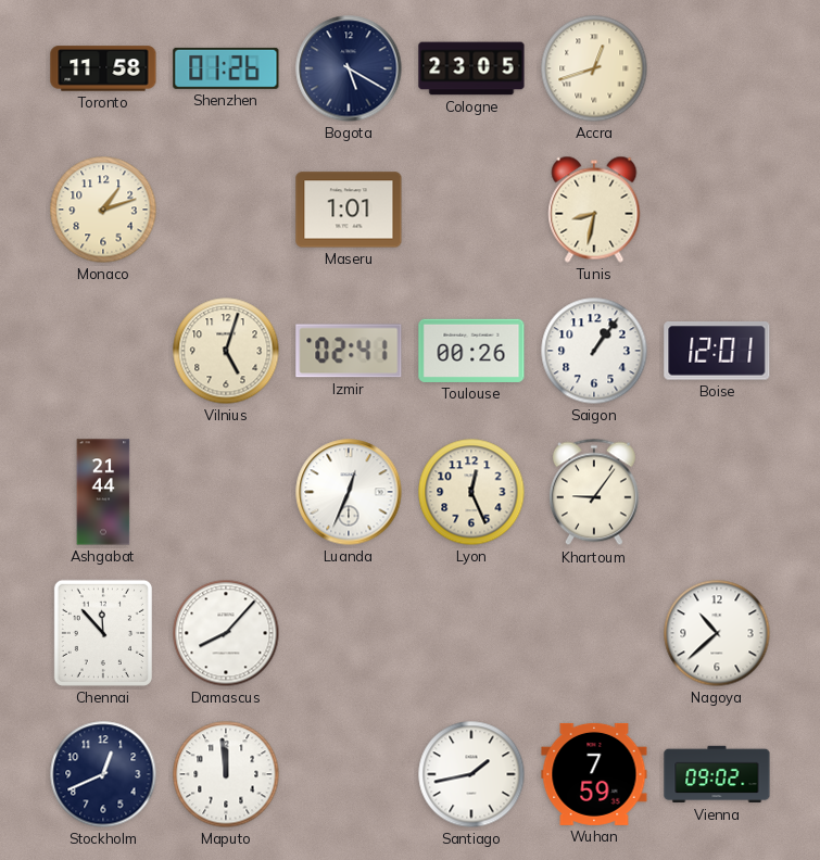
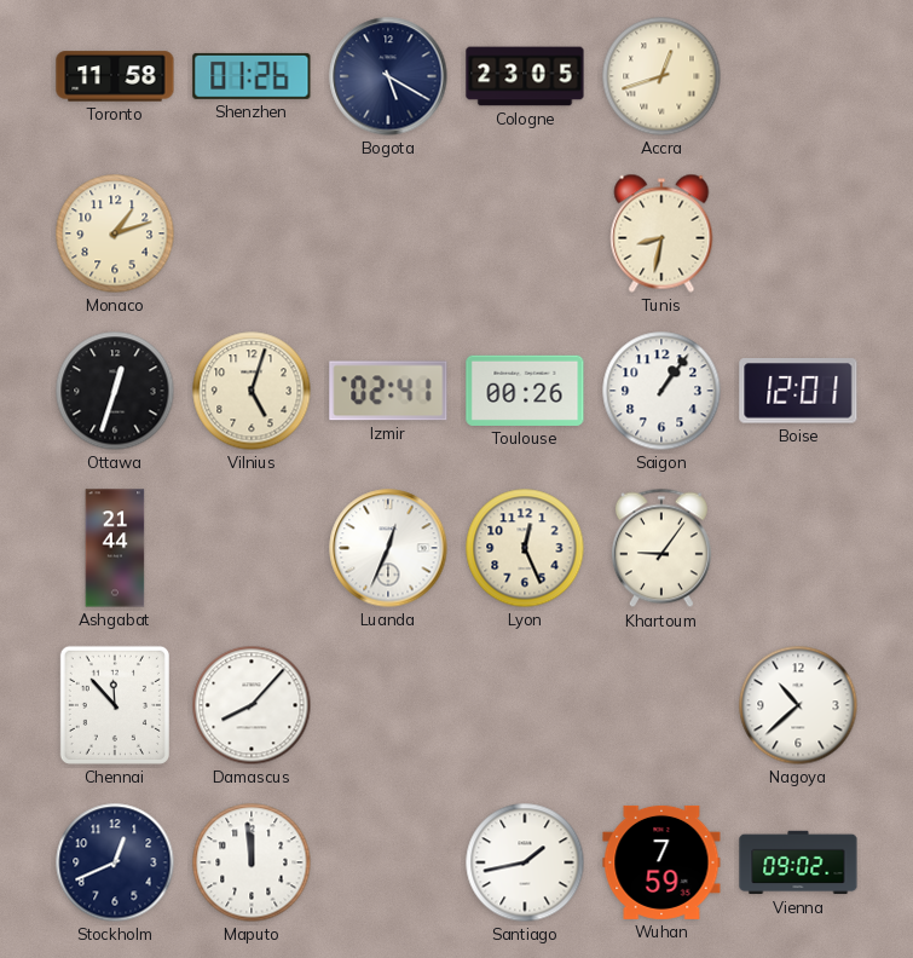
Maseru: 1:01 -> none (349, 210)
Ottawa: none -> 12:33 (115, 391)
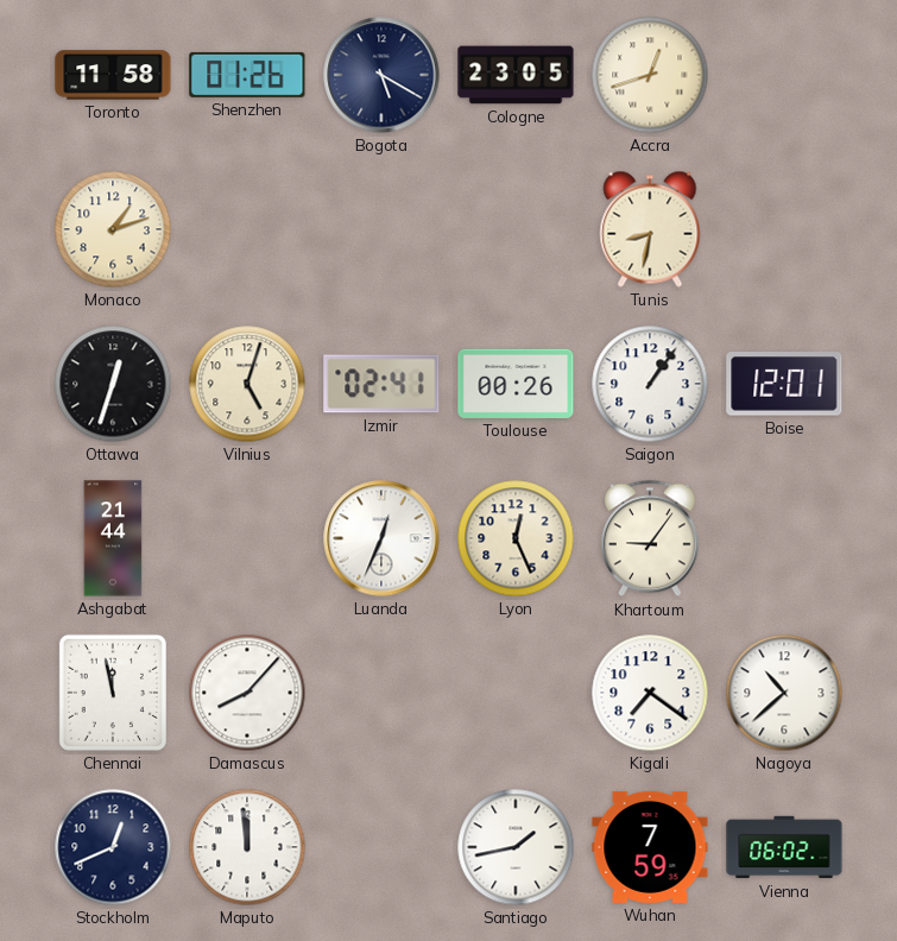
Chennai: 11:53 -> 11:58 (113, 693)
Kigali: none -> 7:21 (650, 693)
Vienna: 09:02 -> 06:02 (784, 847)
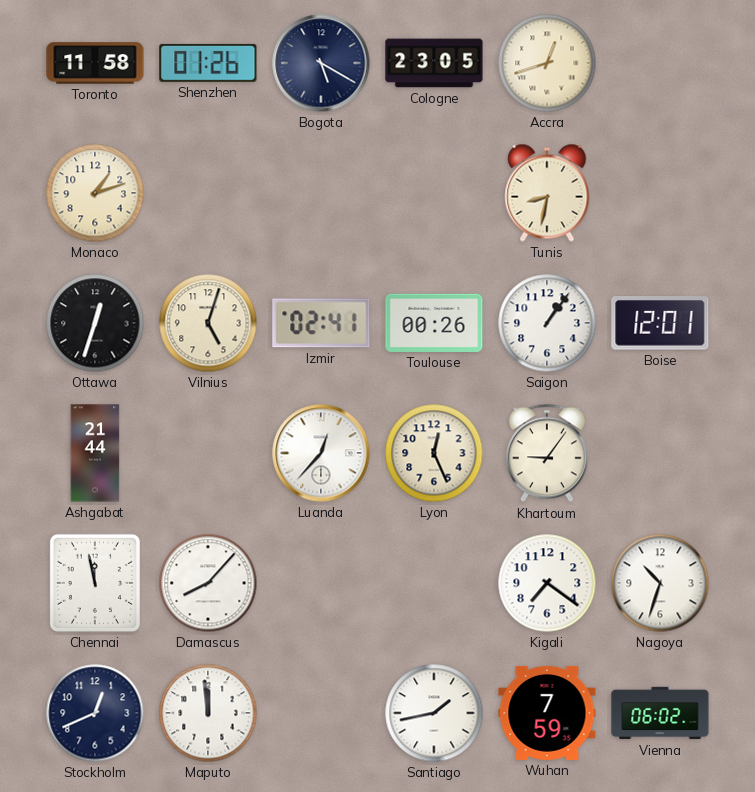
Luanda: 12:34 -> 12:37 (321, 453)
Nagoya: 10:38 -> 10:33 (660, 583)
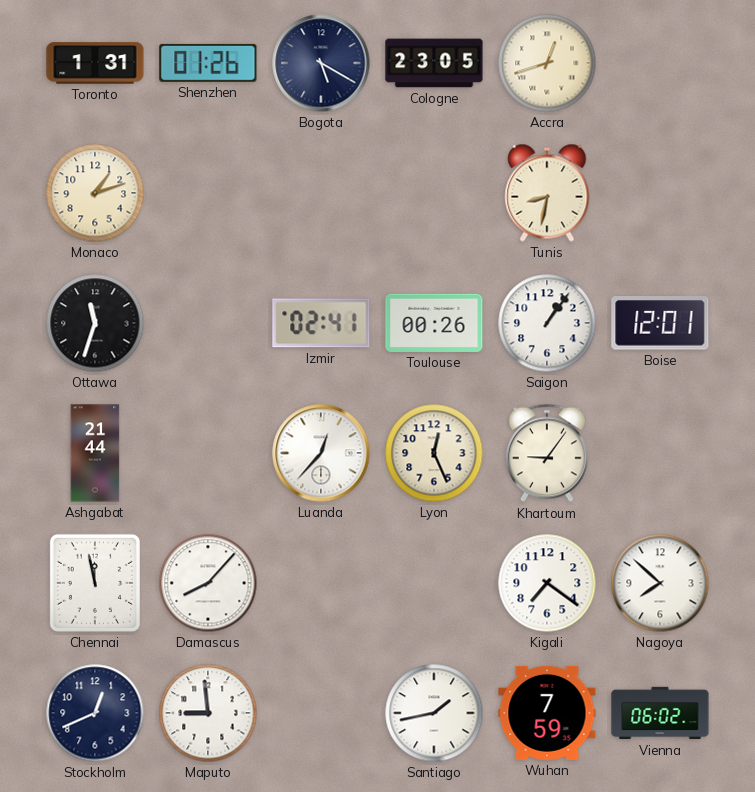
Toronto: 11:58 -> 1:31 (95, 63)
Ottawa: 12:33 -> 11:33 (95, 323)
Vilnius: 5:03 -> none (208, 323)
Nagoya: 10:33 -> 7:52 (660, 583)
Maputo: 11:59 -> 8:59 (208, 713)
